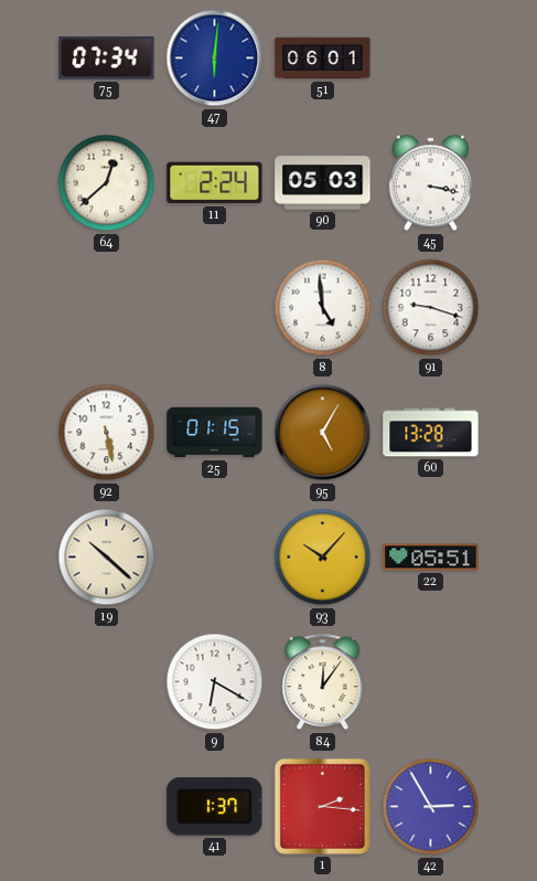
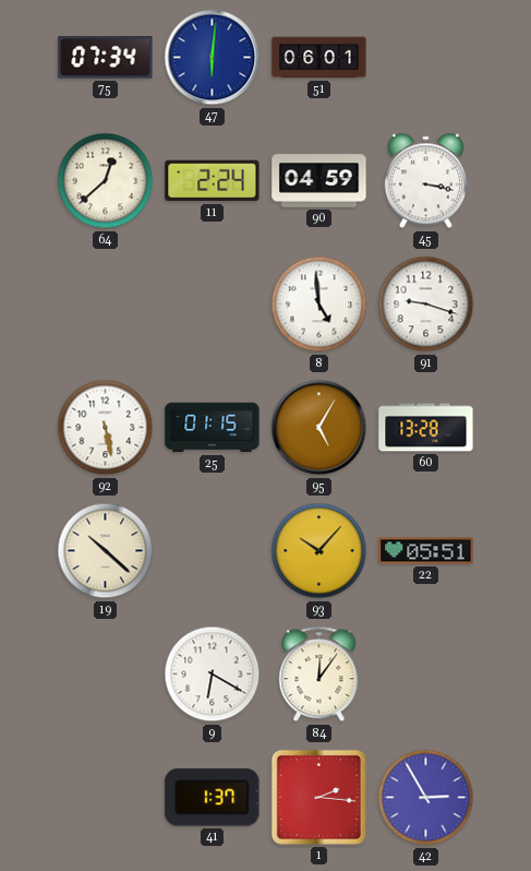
90: 05:03 -> 04:59 (319, 181)
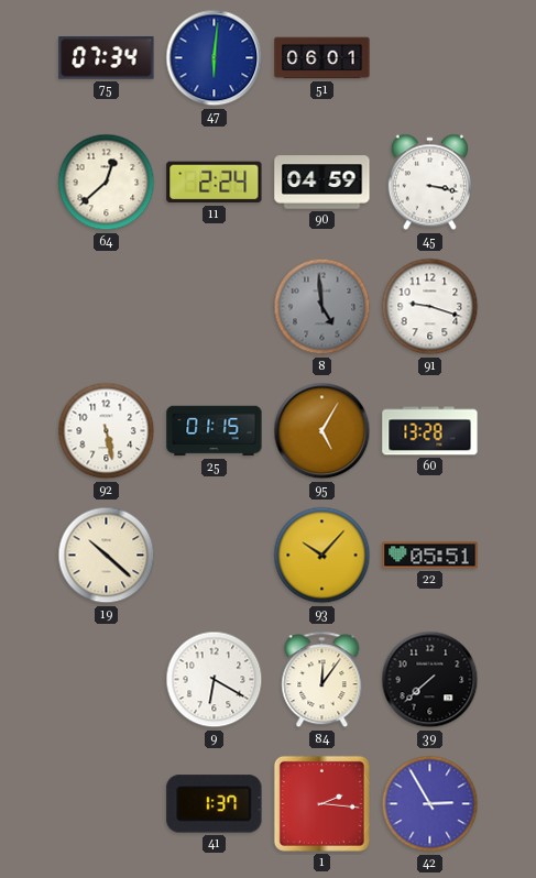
8 dial: white -> grey (322, 307)
39: none -> 7:38 (430, 680)
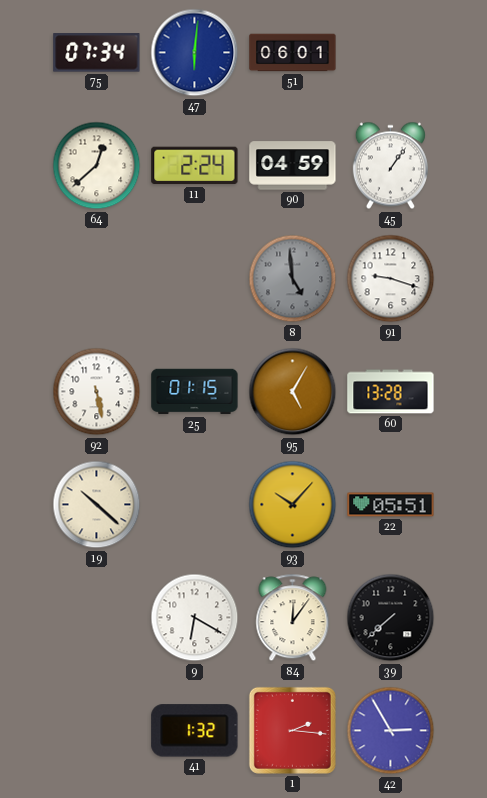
45: 3:17 -> 1:06 (390, 166)
41: 1:37 -> 1:32 (195, 731)
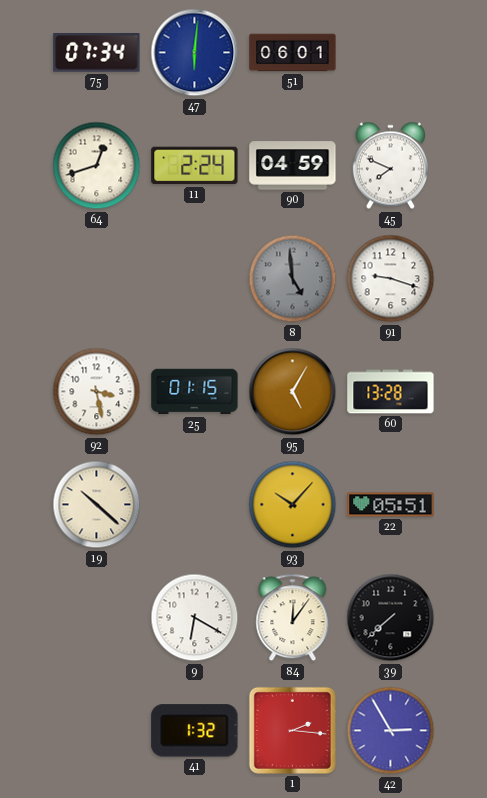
64: 12:38 -> 12:42 (97, 166)
45: 1:06 -> 7:49 (390, 166)
92: 5:28 -> 3:28 (97, 392)
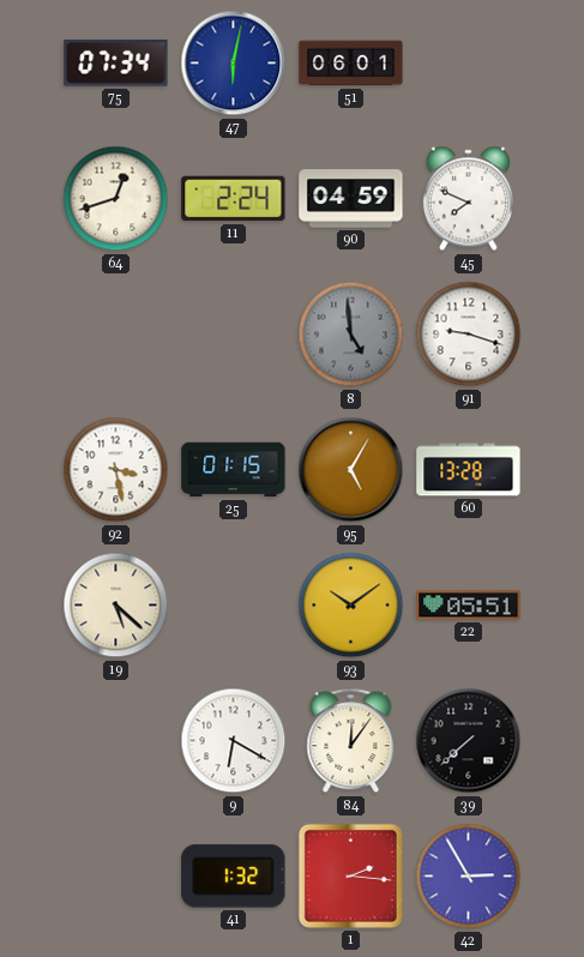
47: 6:01 -> 6:02 (234, 64)
19: 10:22 -> 5:22 (116, 606)
93: 10:07 -> 10:09 (351, 606)
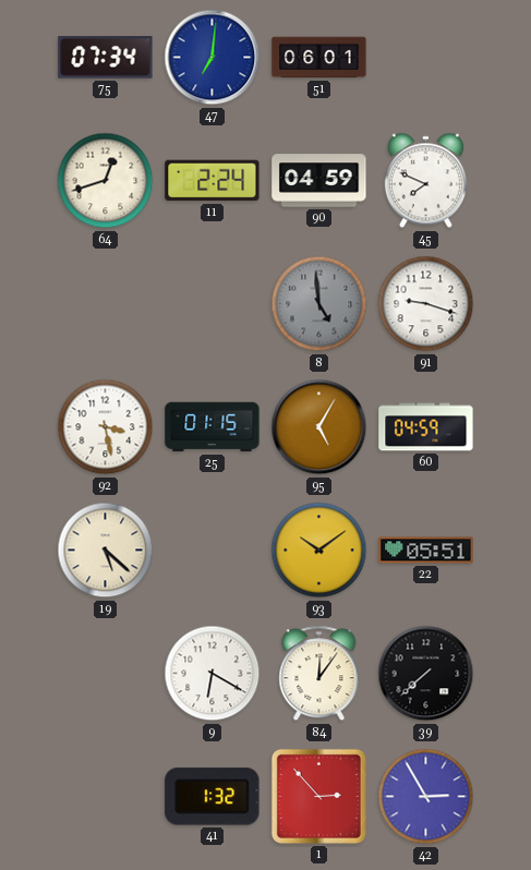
47: 6:02 -> 7:01 (213, 58)
60: 13:28 -> 04:59 (426, 427)
1: 2:16 -> 2:53 (318, 796)
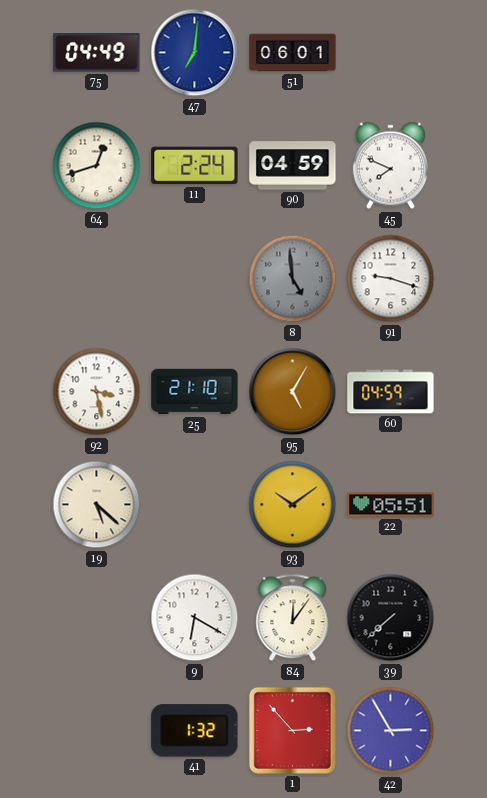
75: 07:34 -> 04:49 (97, 53)
25: 01:15 -> 21:10 (195, 392)
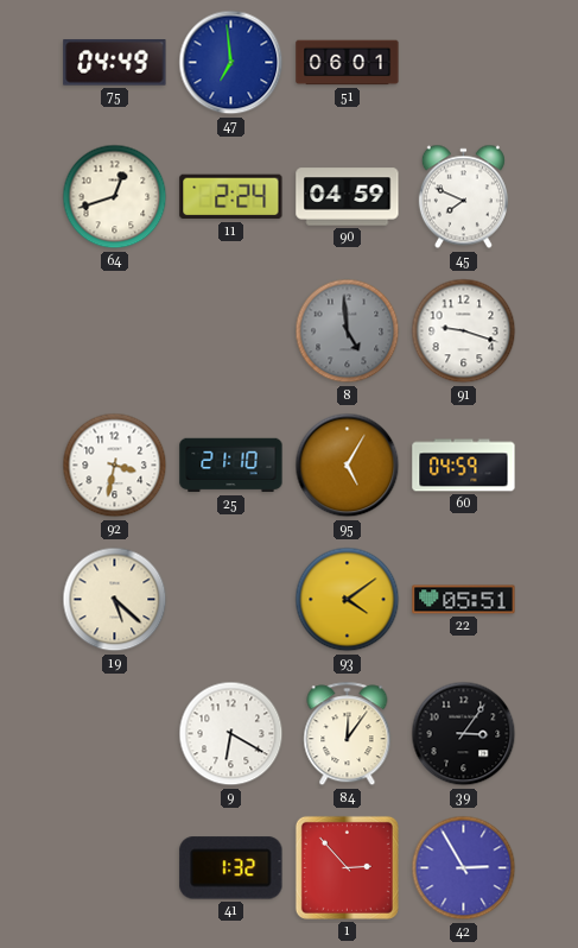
47: 7:01 -> 6:59 (231, 63)
92: 3:28 -> 3:32 (115, 466)
93: 10:09 -> 4:09 (348, 600)
39: 7:38 -> 3:06 (464, 734)
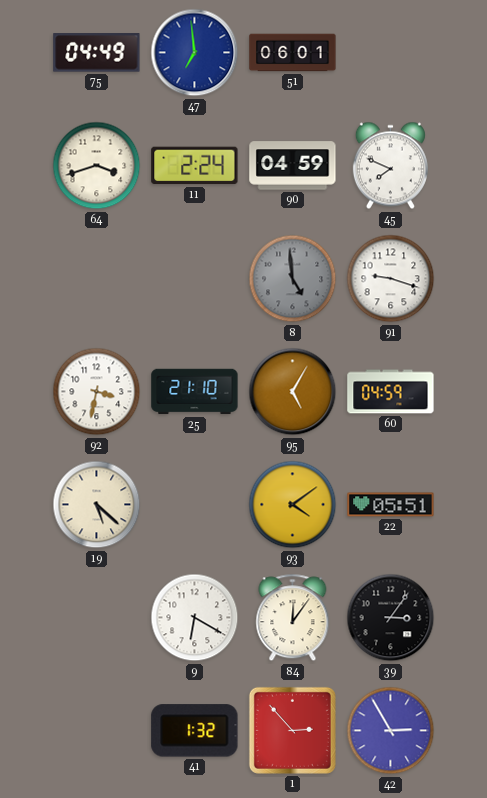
64: 12:42 -> 3:42 (97, 166)
